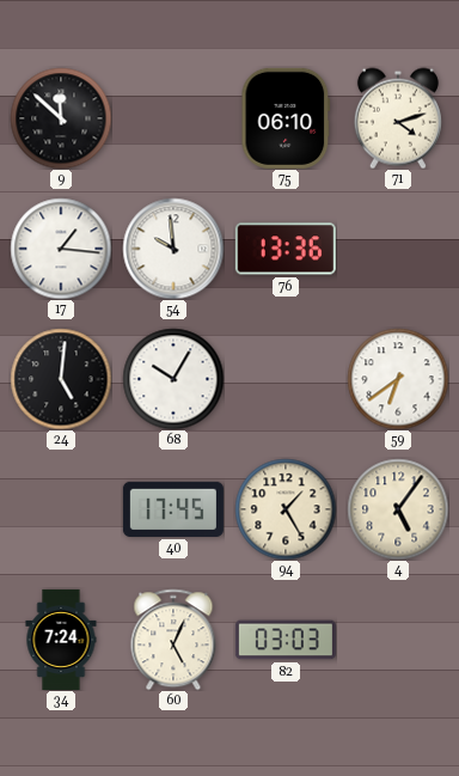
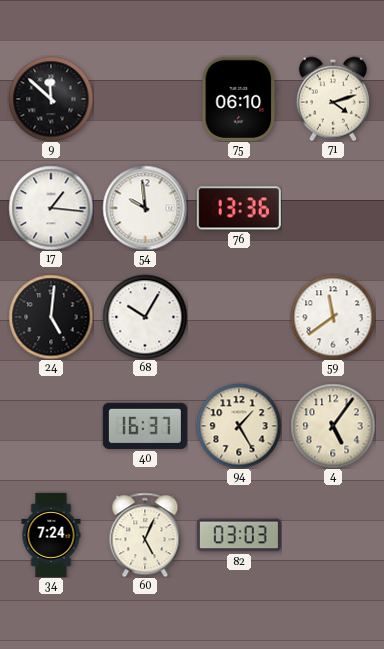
59: 6:39 -> 11:39 (333, 317)
40: 17:45 -> 16:37 (145, 426)
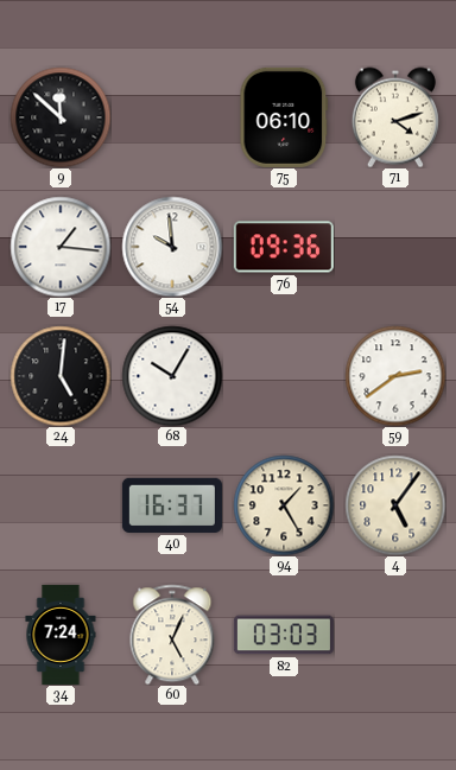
76: 13:36 -> 09:36 (284, 247)
59: 11:39 -> 2:39 (395, 376)
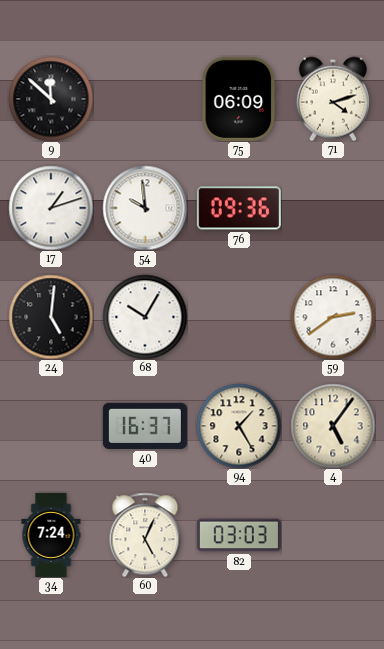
75: 06:10 -> 06:09 (239, 99)
17: 1:16 -> 1:12 (51, 208)
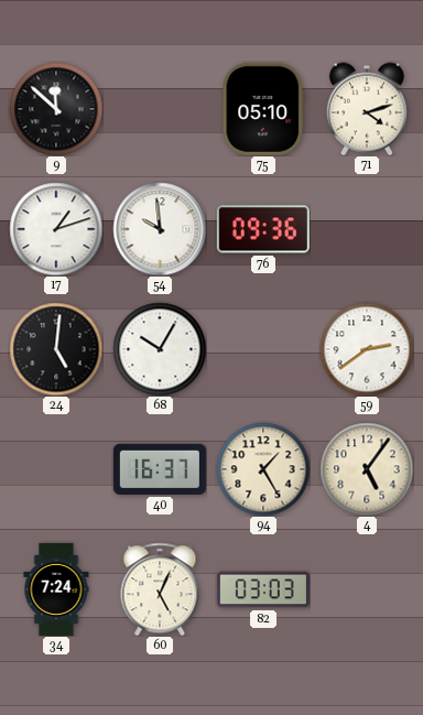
75: 06:09 -> 05:10 (263, 109)
